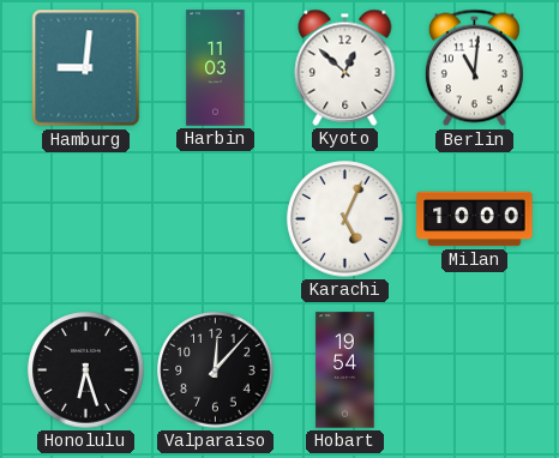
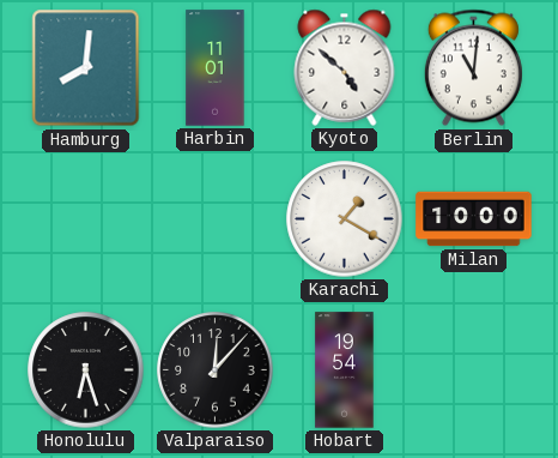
Hamburg: 9:01 -> 8:01 (86, 68)
Harbin: 11:03 -> 11:01 (216, 68)
Kyoto: 12:52 -> 4:52 (345, 67)
Karachi: 5:04 -> 1:20 (345, 219)
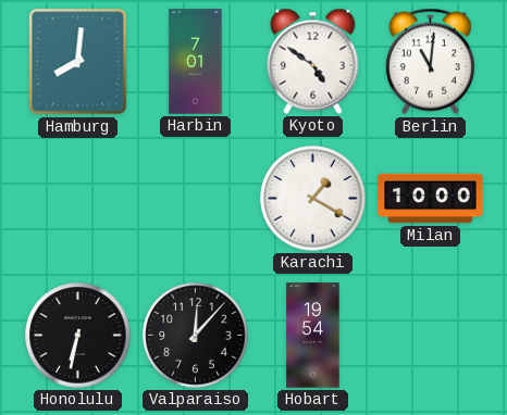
Harbin: 11:01 -> 7:01 (196, 62)
Kyoto: 4:52 -> 4:51 (313, 61)
Honolulu: 6:27 -> 6:32 (78, 336)
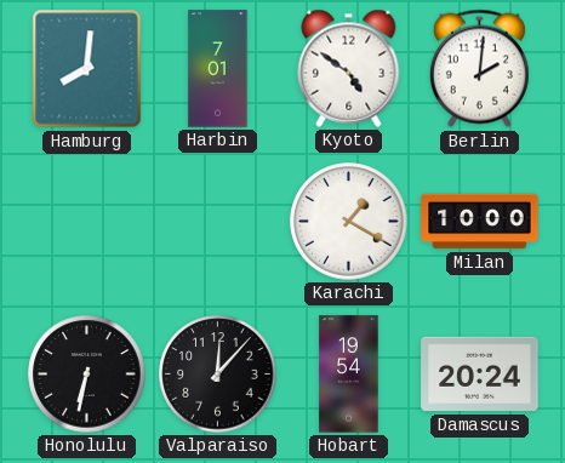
Berlin: 11:01 -> 2:01 (479, 69)
Damascus: none -> 20:24 (480, 375)
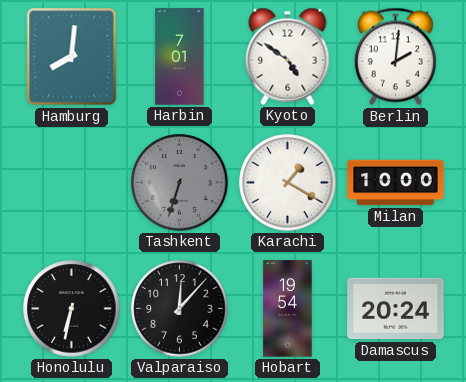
Tashkent: none -> 6:33 (180, 183)
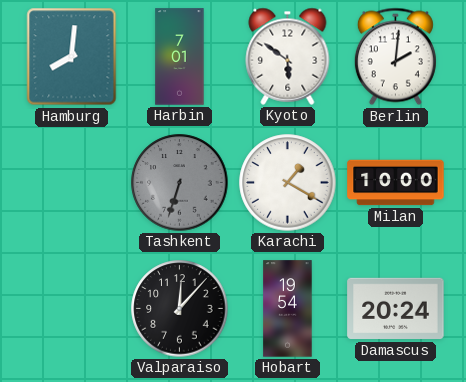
Kyoto: 4:51 -> 5:51 (288, 56)
Honolulu: 6:32 -> none (72, 309)
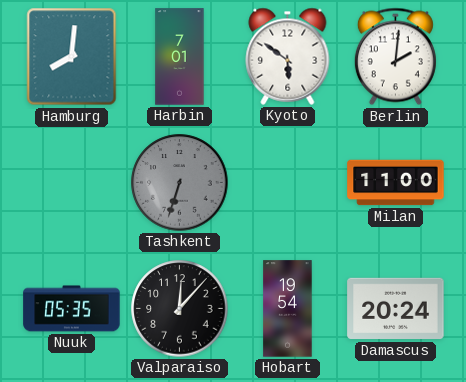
Karachi: 1:20 -> none (288, 183)
Milan: 10:00 -> 11:00 (396, 183)
Nuuk: none -> 05:35 (72, 309)
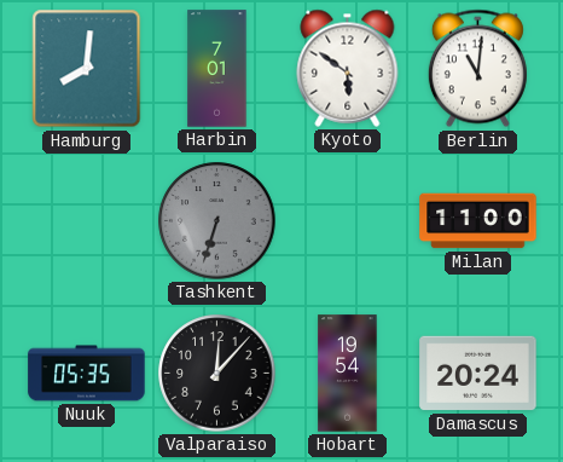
Berlin: 2:01 -> 11:01 (477, 69)
